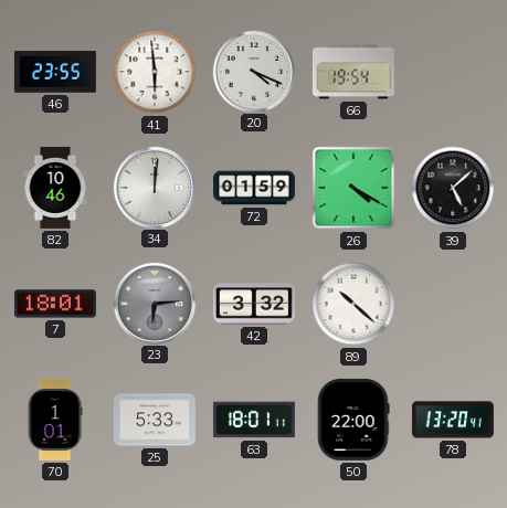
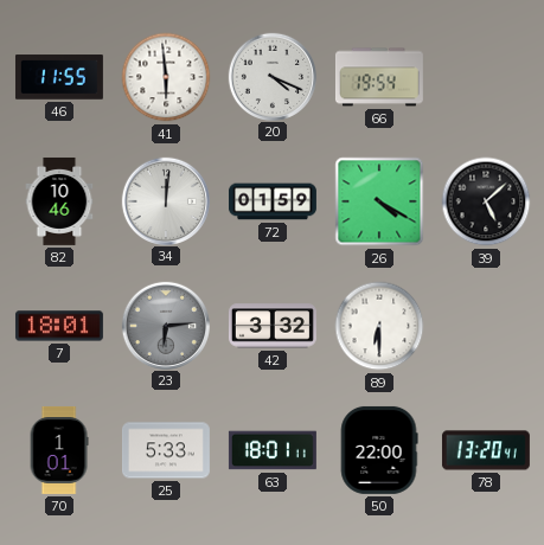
46: 23:55 -> 11:55 (59, 77)
89: 10:22 -> 6:30 (379, 326)
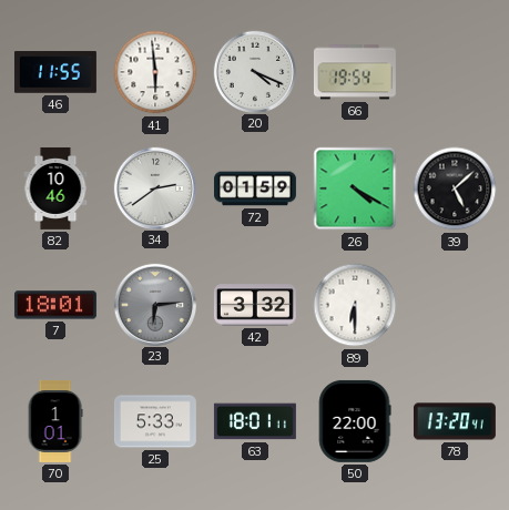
34: 12:01 -> 2:39 (154, 187)
